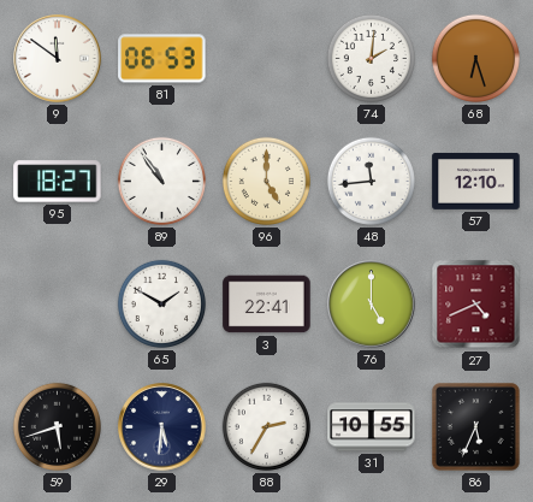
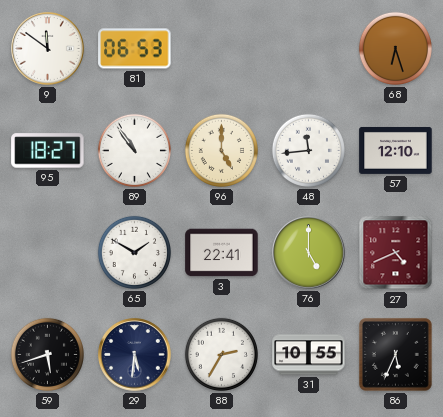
74: 2:01 -> none (371, 58)
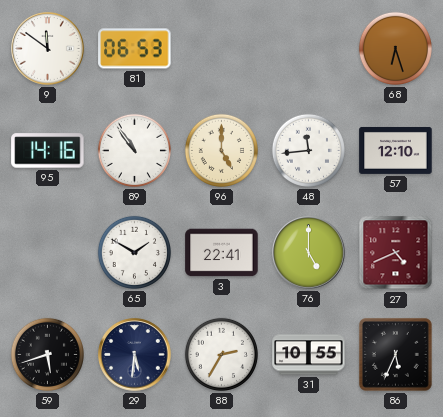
95: 18:27 -> 14:16 (48, 151)
